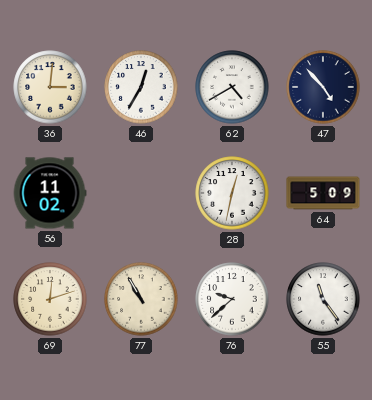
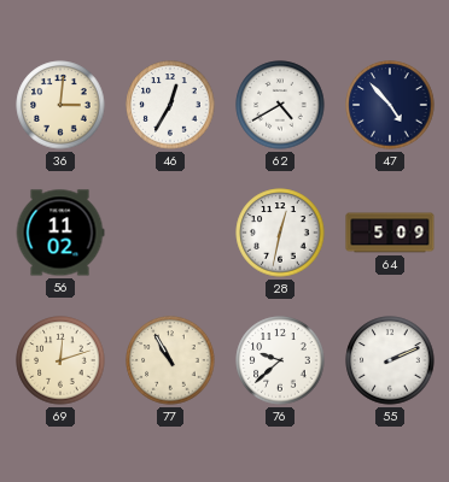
55: 11:24 -> 2:11 (390, 360)
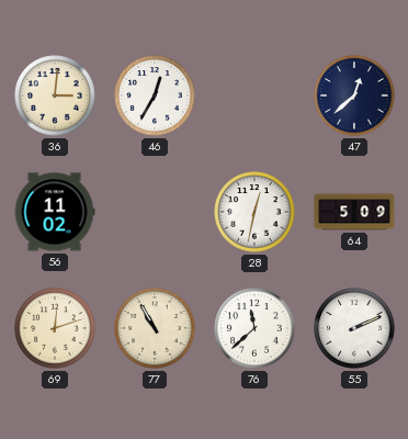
62: 4:40 -> none (280, 105)
47: 4:53 -> 12:38 (354, 95)
76: 9:38 -> 11:38 (254, 328)
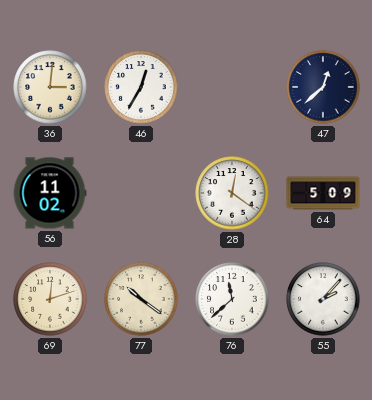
28: 12:32 -> 12:21 (232, 193)
77: 10:55 -> 10:21 (141, 299)
55: 2:11 -> 2:07 (323, 299)
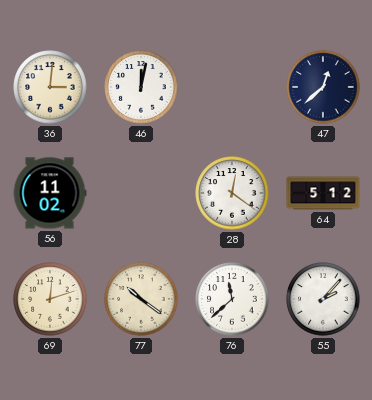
46: 12:35 -> 12:02 (141, 87)
64: 5:09 -> 5:12 (323, 193)
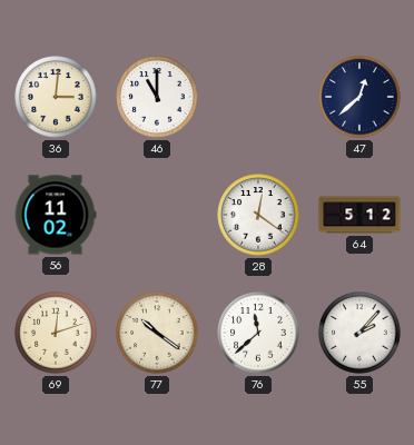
46: 12:02 -> 11:00 (157, 97)
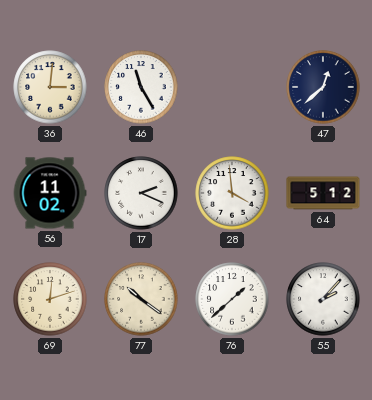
46: 11:00 -> 11:25 (141, 87)
17: none -> 2:19 (141, 193)
28: 12:21 -> 3:59 (232, 193)
76: 11:38 -> 1:38 (232, 299)
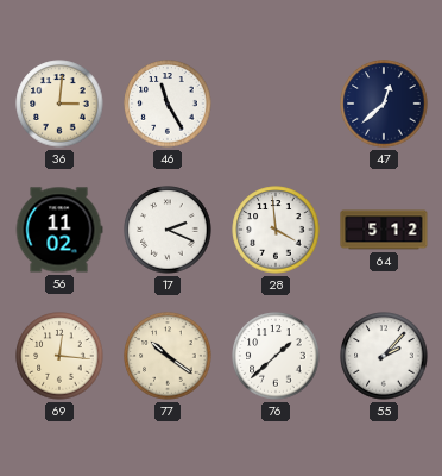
69: 12:12 -> 12:16 (59, 356)
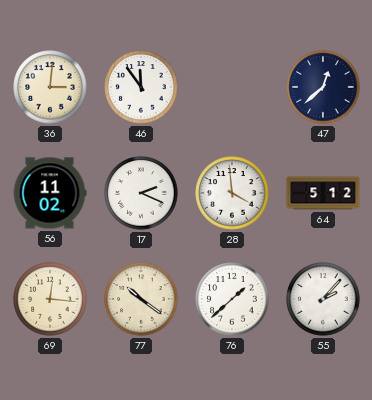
46: 11:25 -> 11:54 (141, 87)
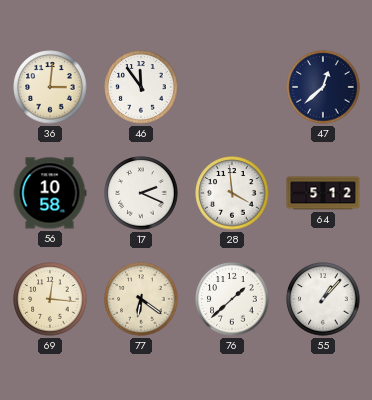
56: 11:02 -> 10:58 (50, 193)
77: 10:21 -> 6:21 (141, 299)
55: 2:07 -> 1:07 (323, 299)
